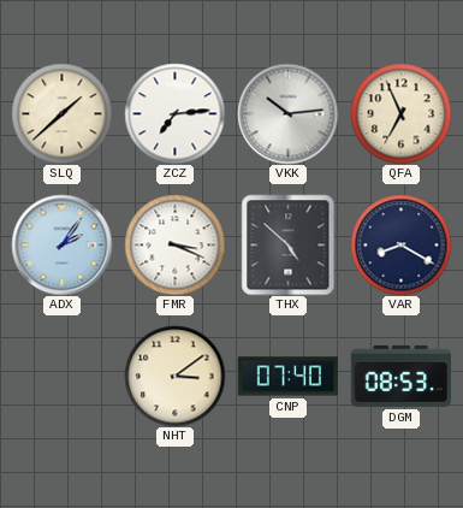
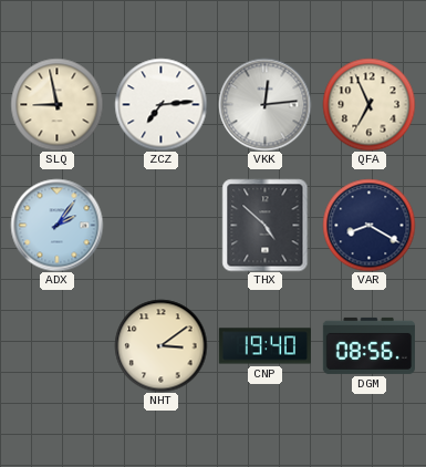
SLQ: 1:38 -> 8:58 (56, 104)
VKK: 10:14 -> 12:14 (264, 104)
FMR: 3:19 -> none (174, 244)
CNP: 07:40 -> 19:40 (264, 346)
DGM: 08:53 -> 08:56 (368, 345)
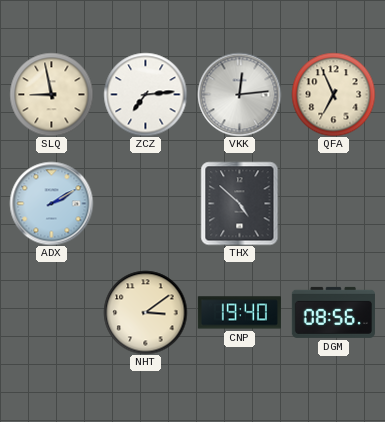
ADX: 2:06 -> 2:10 (51, 203)
VAR: 8:20 -> none (368, 225)
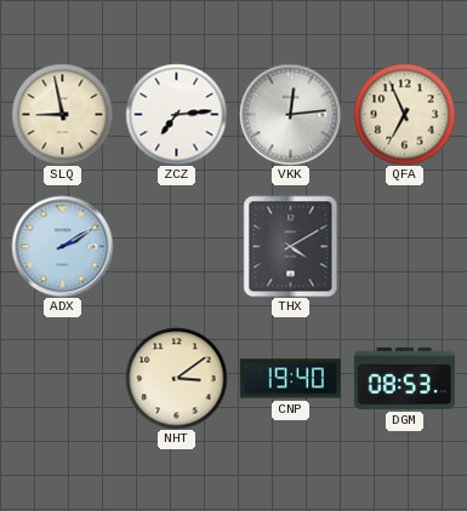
THX: 4:52 -> 4:10 (291, 246)
DGM: 08:56 -> 08:53 (404, 378)
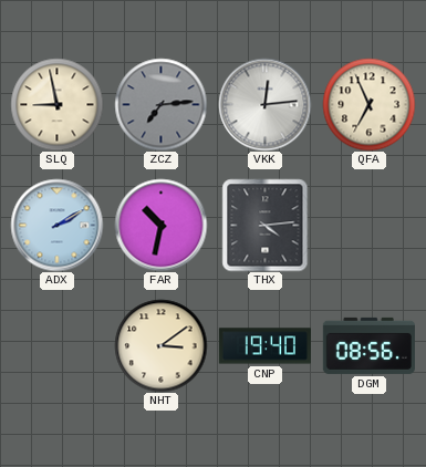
ZCZ dial: white -> grey (160, 104)
FAR: none -> 10:32 (160, 225)
THX: 4:10 -> 4:14 (266, 225)
DGM: 08:53 -> 08:56 (368, 345)
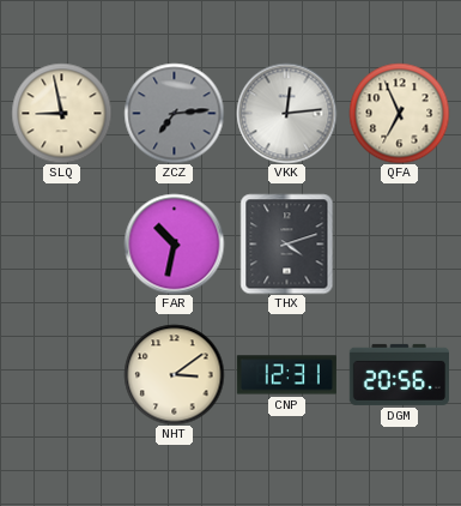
ADX: 2:10 -> none (56, 225)
THX: 4:14 -> 4:12 (287, 243)
CNP: 19:40 -> 12:31 (286, 375)
DGM: 08:56 -> 20:56 (399, 374)
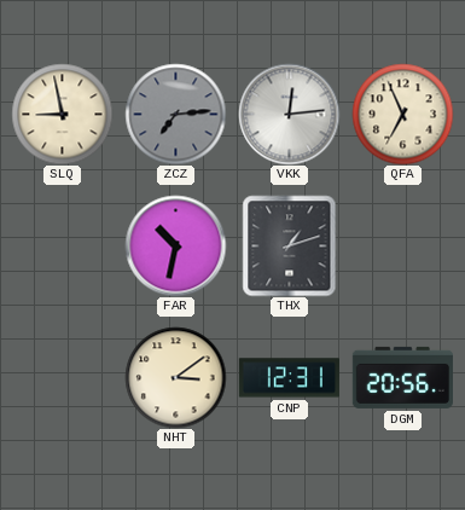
THX: 4:12 -> 1:12 (290, 245)
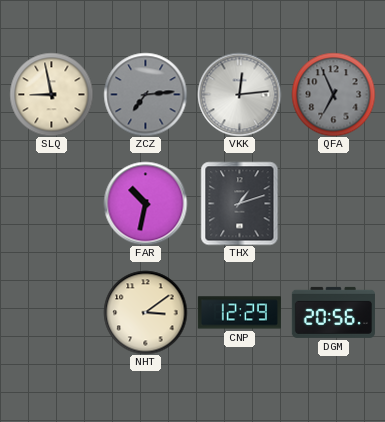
QFA dial: cream -> grey (333, 94)
CNP: 12:31 -> 12:29 (239, 313)
